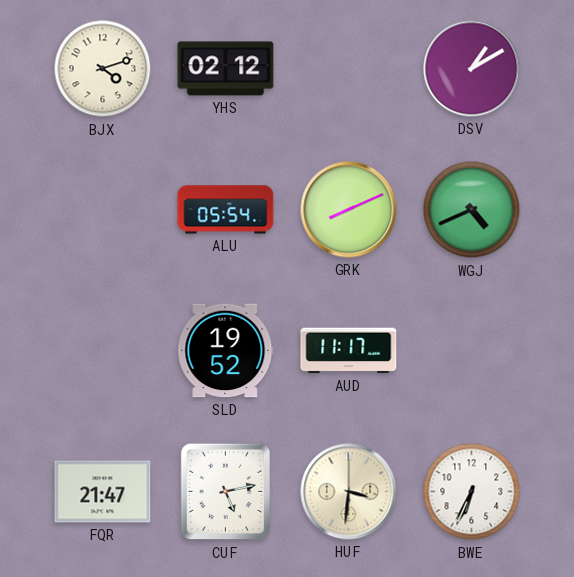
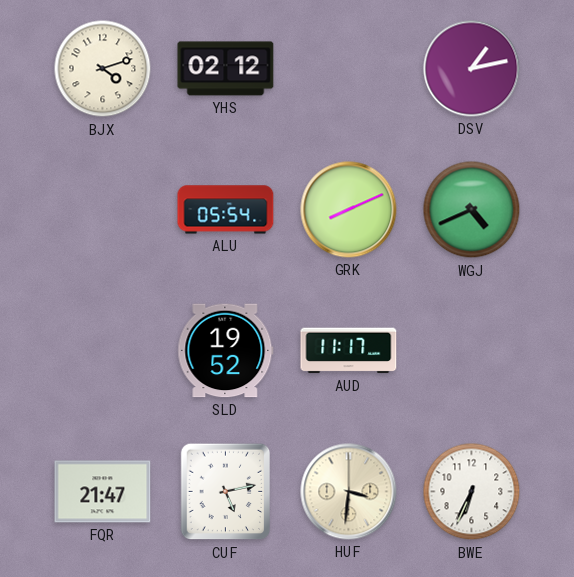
DSV: 1:10 -> 1:13 (472, 69)
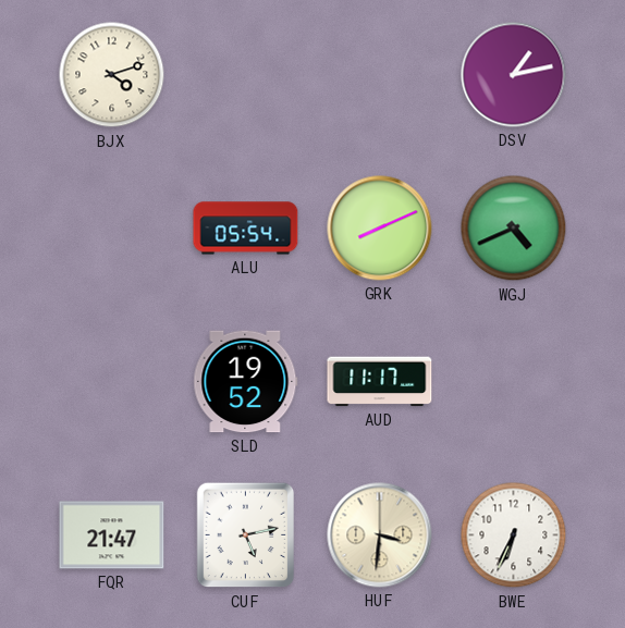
YHS: 02:12 -> none (226, 69)
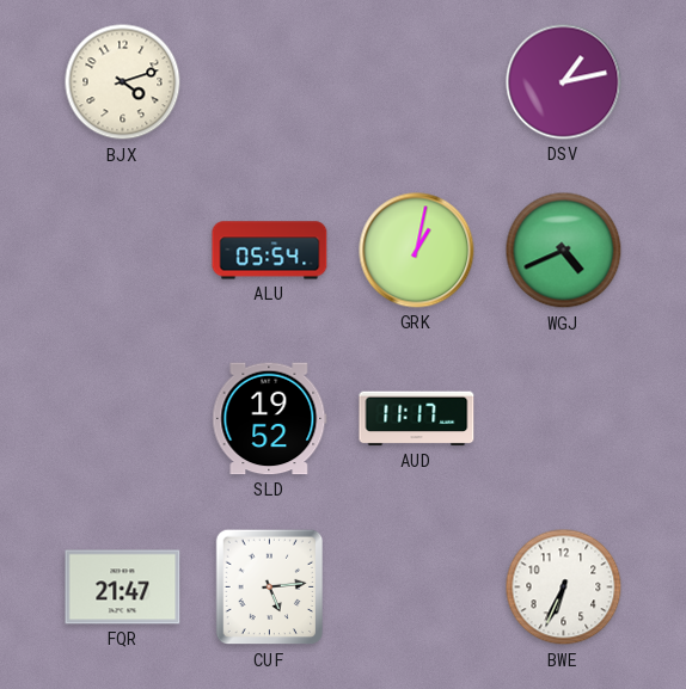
GRK: 8:11 -> 1:02 (417, 251)
CUF: 5:13 -> 5:14 (270, 588)
HUF: 3:31 -> none (380, 535)
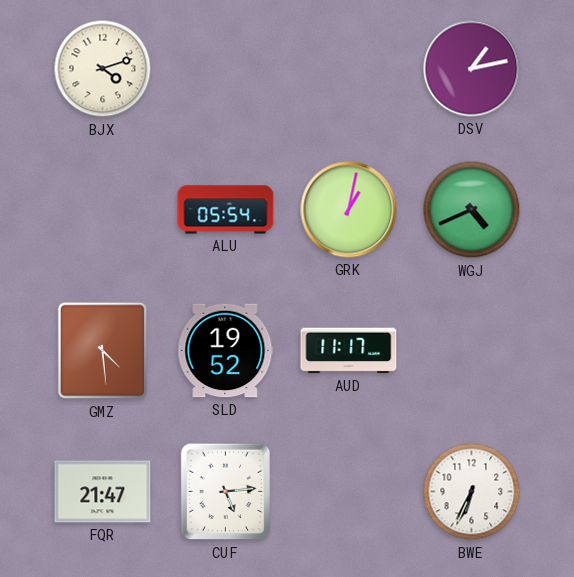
GMZ: none -> 4:29 (103, 351)
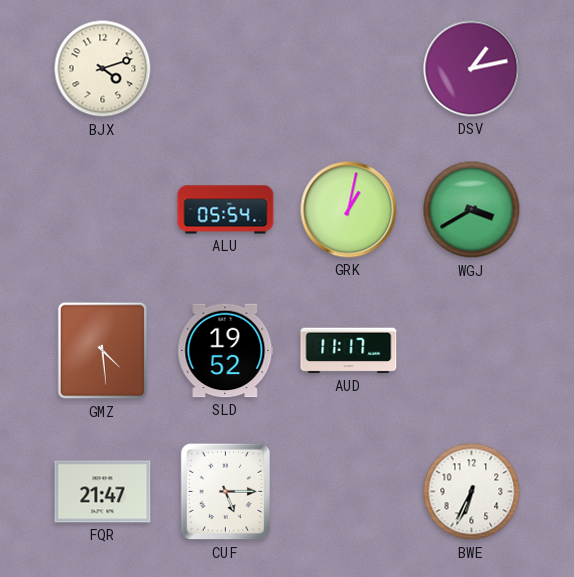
WGJ: 4:41 -> 3:40 (472, 210)
CUF: 5:14 -> 5:15 (226, 492)
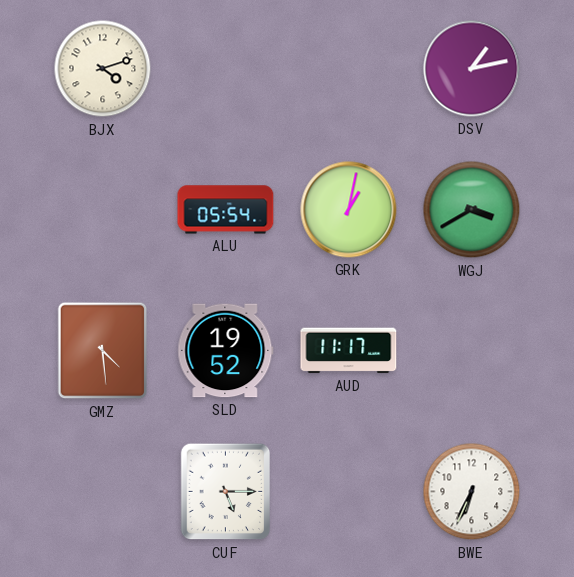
FQR: 21:47 -> none (103, 492)
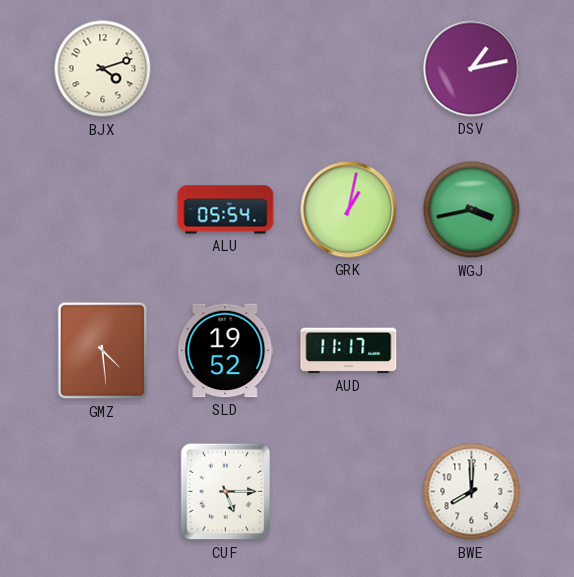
WGJ: 3:40 -> 3:43 (472, 210)
BWE: 6:34 -> 8:00 (472, 492)
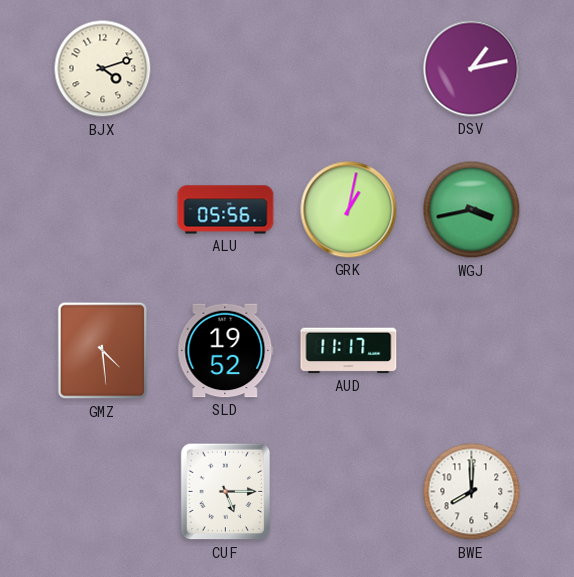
ALU: 05:54 -> 05:56 (226, 210)
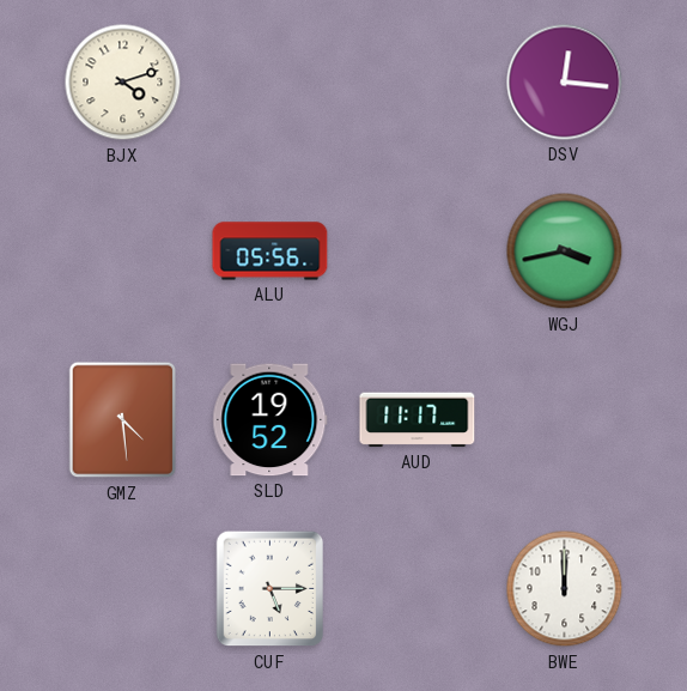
DSV: 1:13 -> 12:16 (565, 83)
GRK: 1:02 -> none (349, 210)
BWE: 8:00 -> 12:00 (565, 589)
